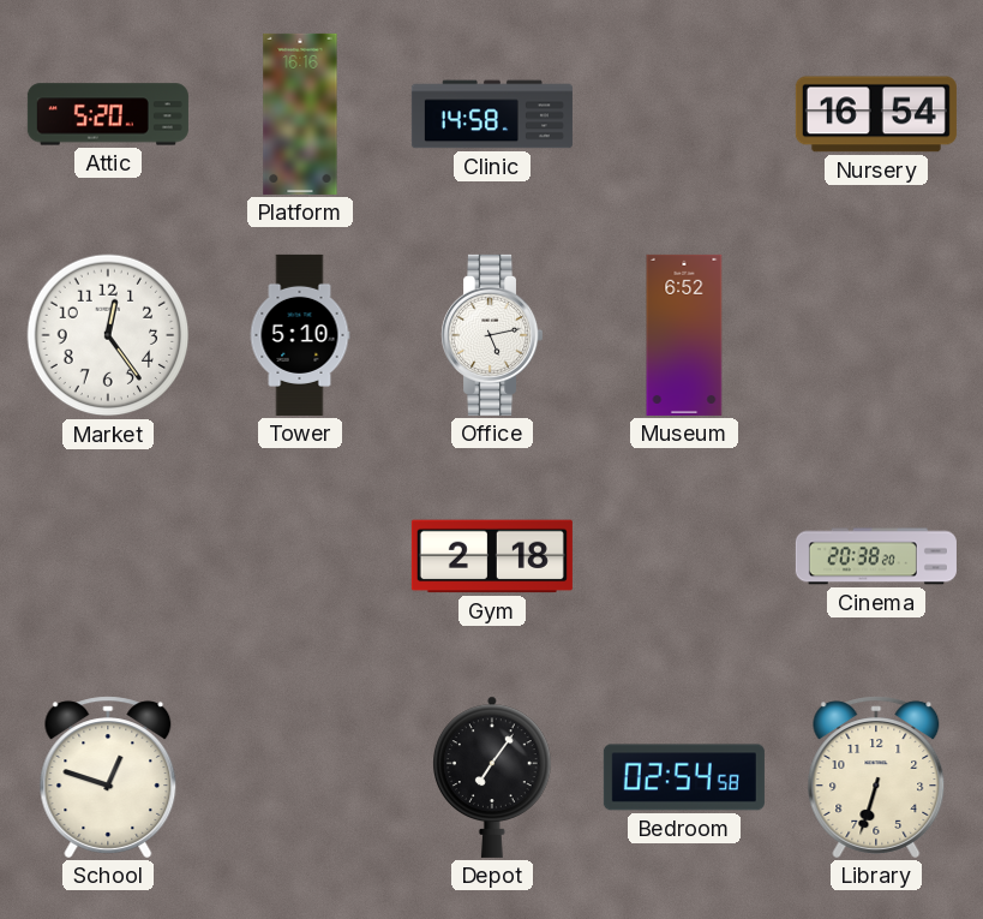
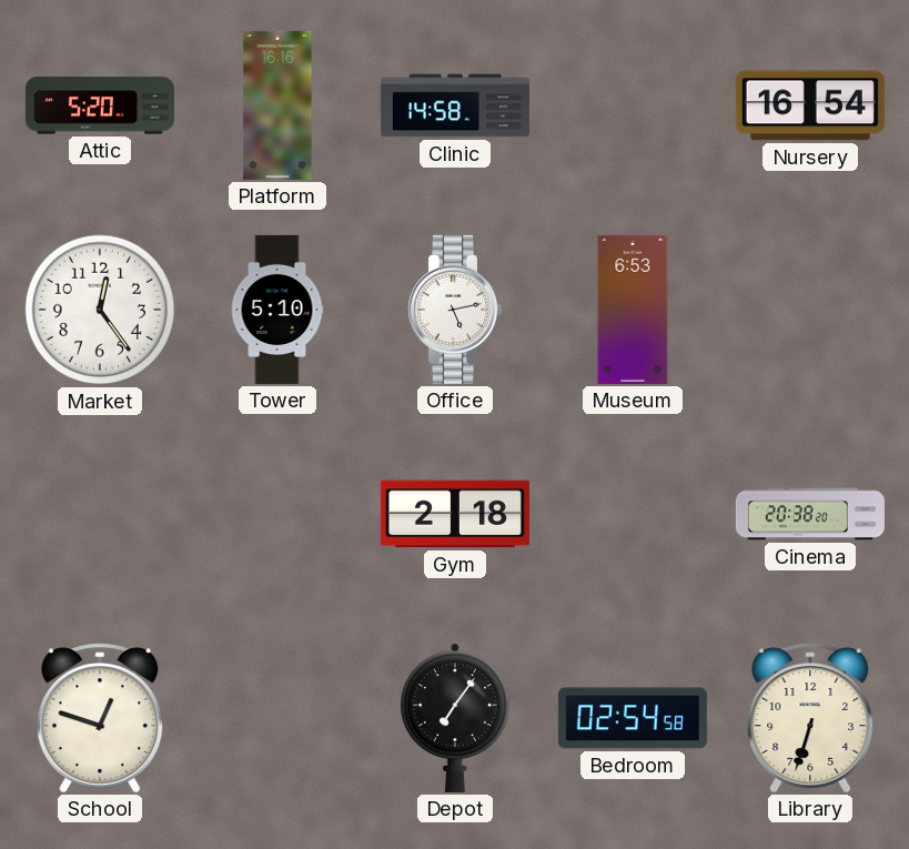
Museum: 6:52 -> 6:53 (633, 310)
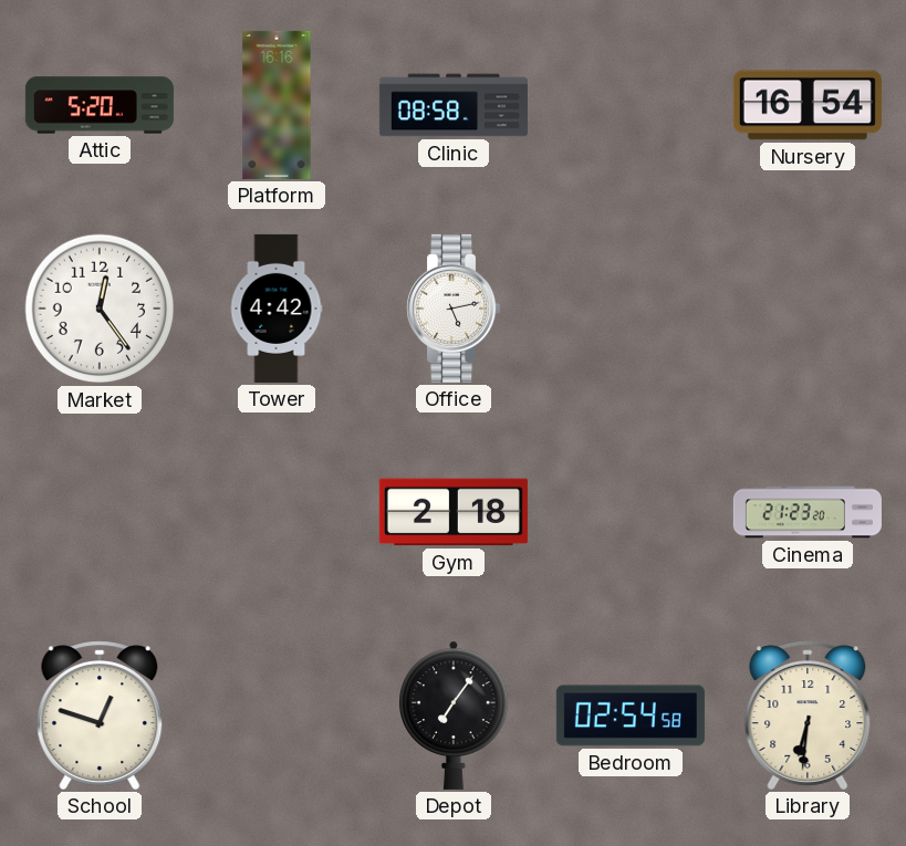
Clinic: 14:58 -> 08:58 (454, 105)
Tower: 5:10 -> 4:42 (277, 309)
Museum: 6:53 -> none (633, 310)
Cinema: 20:38 -> 21:23 (808, 512)
Library: 6:33 -> 6:31 (808, 716)
